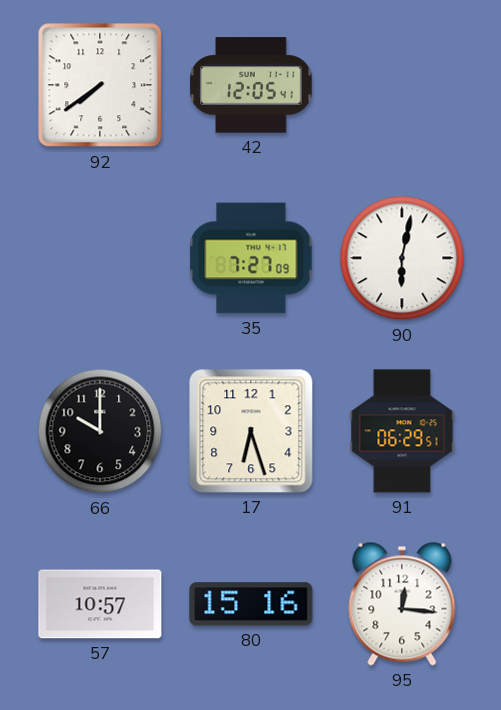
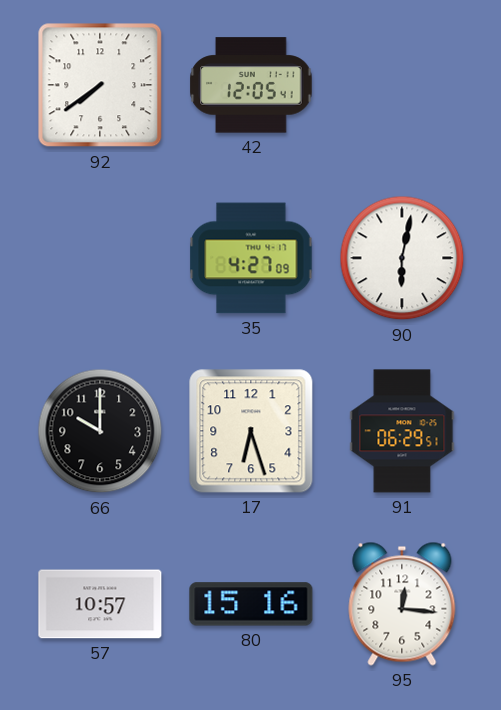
35: 7:27 -> 4:27 (251, 258)
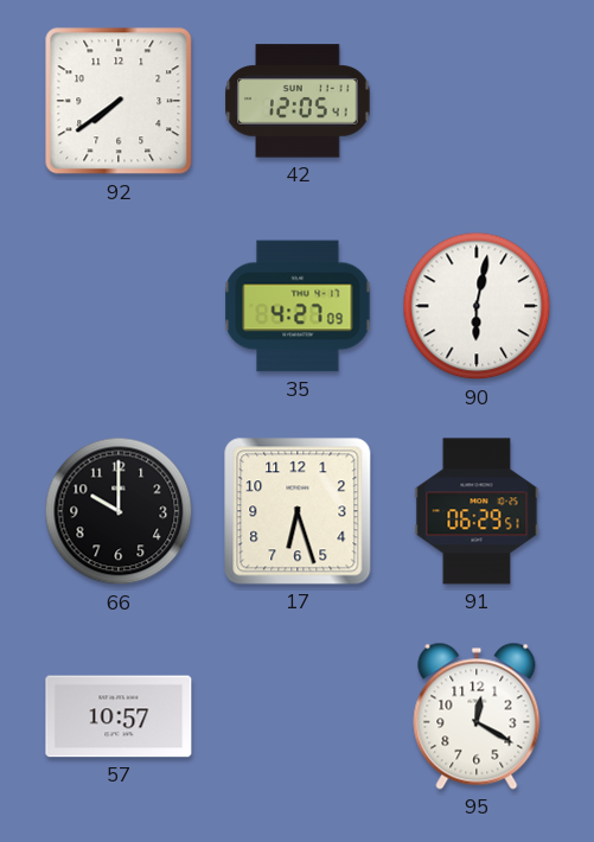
80: 15:16 -> none (251, 604)
95: 12:16 -> 12:20 (477, 716)
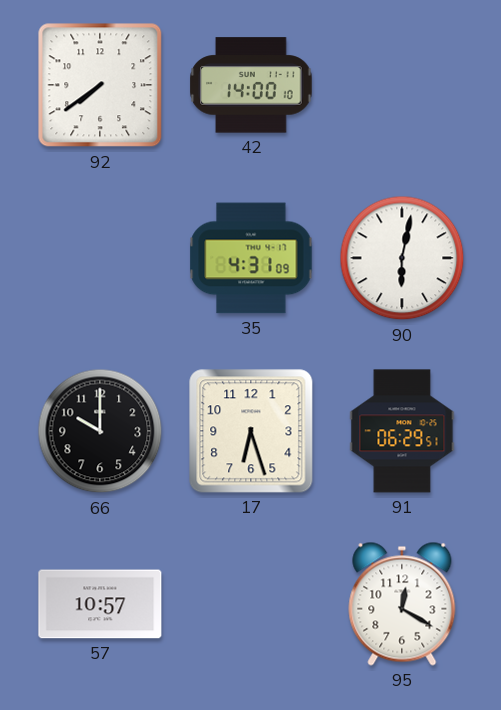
42: 12:05 -> 14:00 (251, 85)
35: 4:27 -> 4:31 (251, 258)
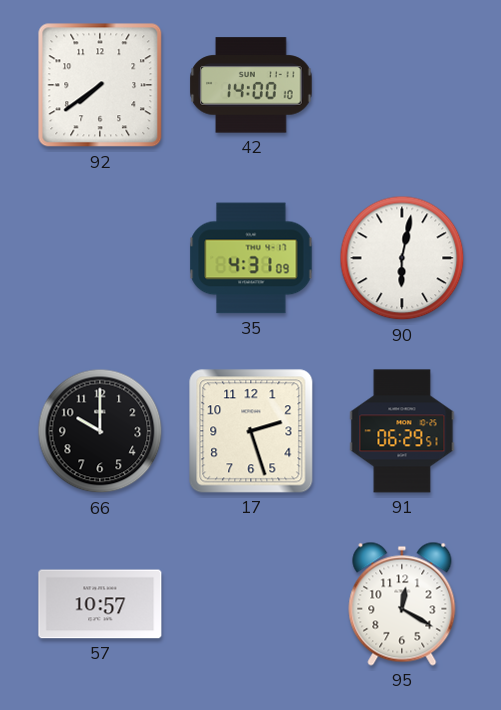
17: 6:27 -> 2:27 (251, 431)
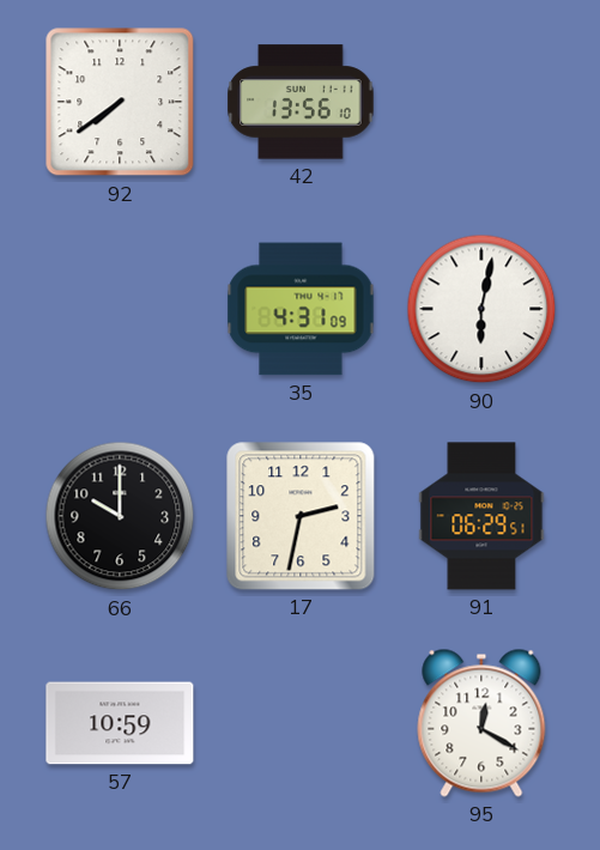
42: 14:00 -> 13:56 (301, 102)
17: 2:27 -> 2:32 (301, 516)
57: 10:57 -> 10:59 (120, 723)
